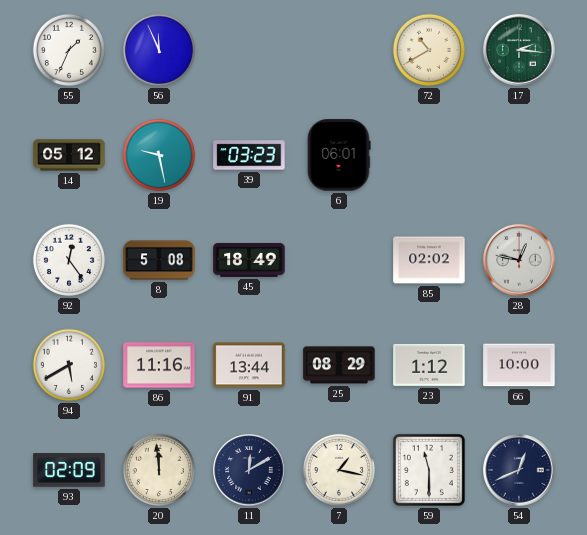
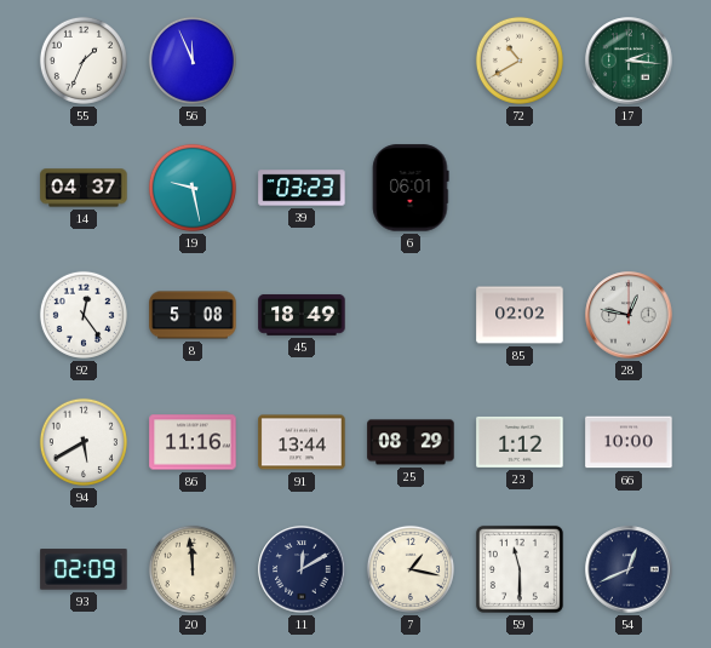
14: 05:12 -> 04:37 (84, 188)
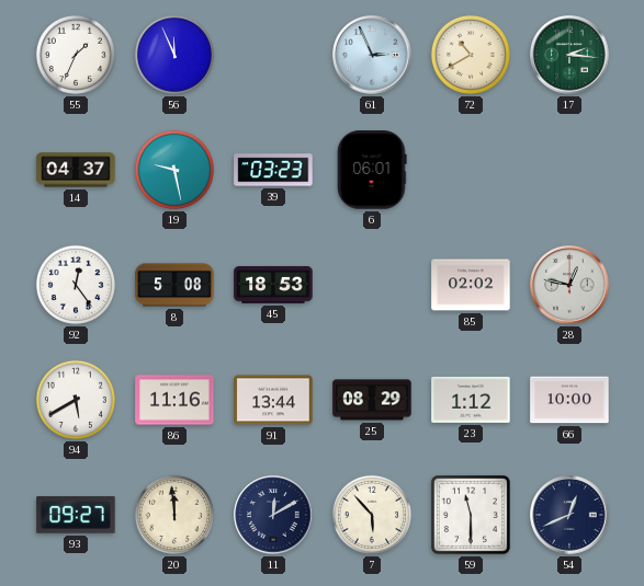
61: none -> 2:56 (372, 55)
45: 18:49 -> 18:53 (273, 285)
93: 02:09 -> 09:27 (76, 515)
7: 1:17 -> 5:53 (372, 515)
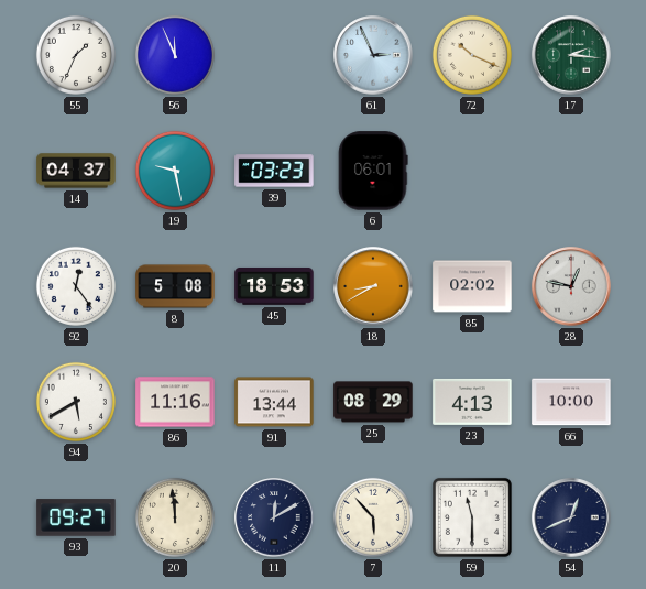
72: 10:40 -> 10:19 (472, 55)
18: none -> 8:40 (373, 286)
23: 1:12 -> 4:13 (472, 402)
